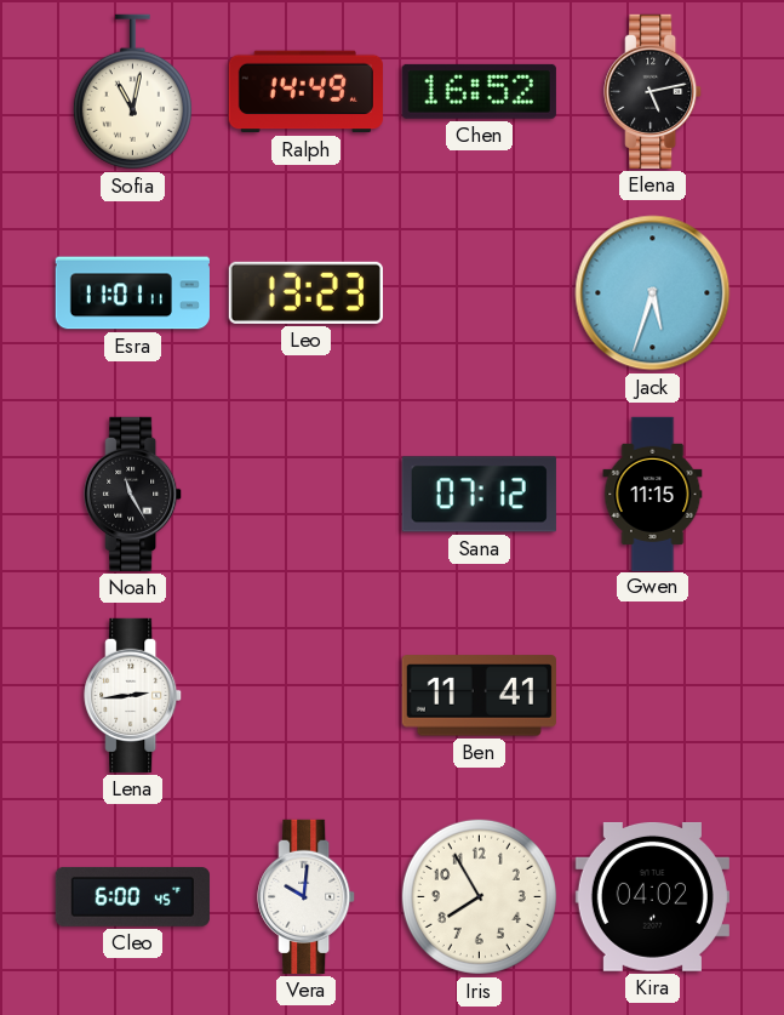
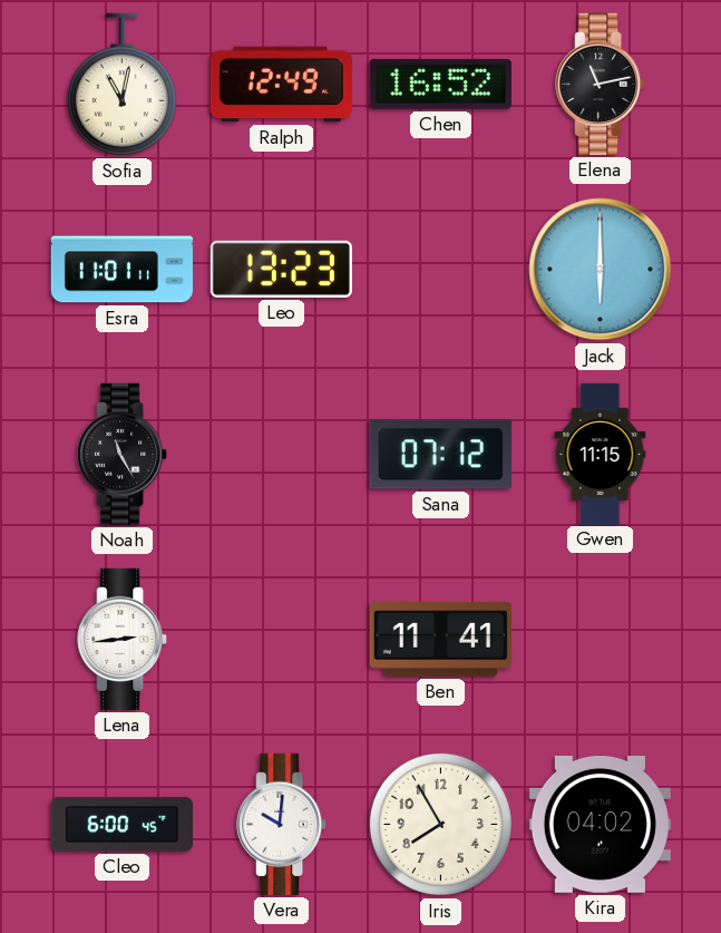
Ralph: 14:49 -> 12:49 (281, 85)
Elena: 5:13 -> 11:13 (601, 84)
Jack: 5:33 -> 6:00 (601, 270)
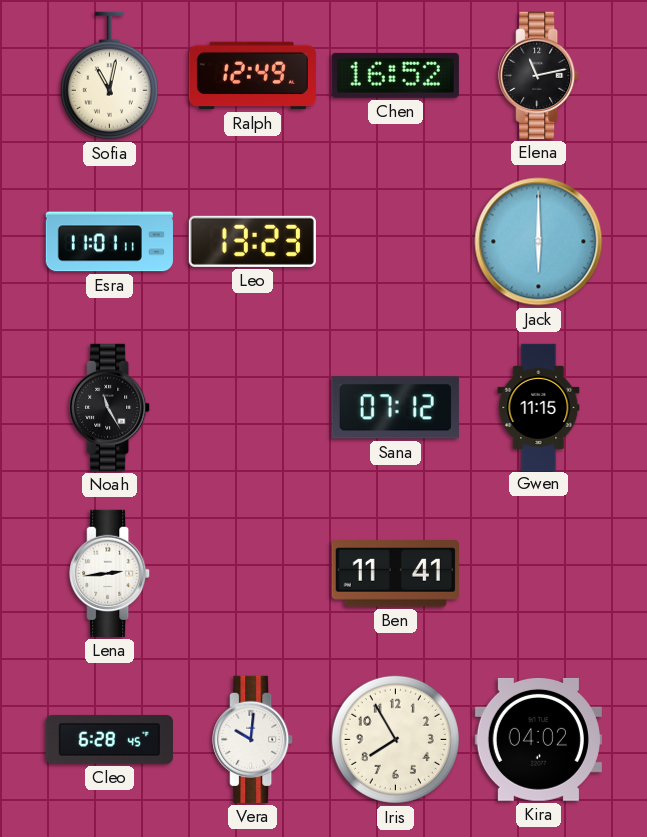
Cleo: 6:00 -> 6:28 (109, 739)
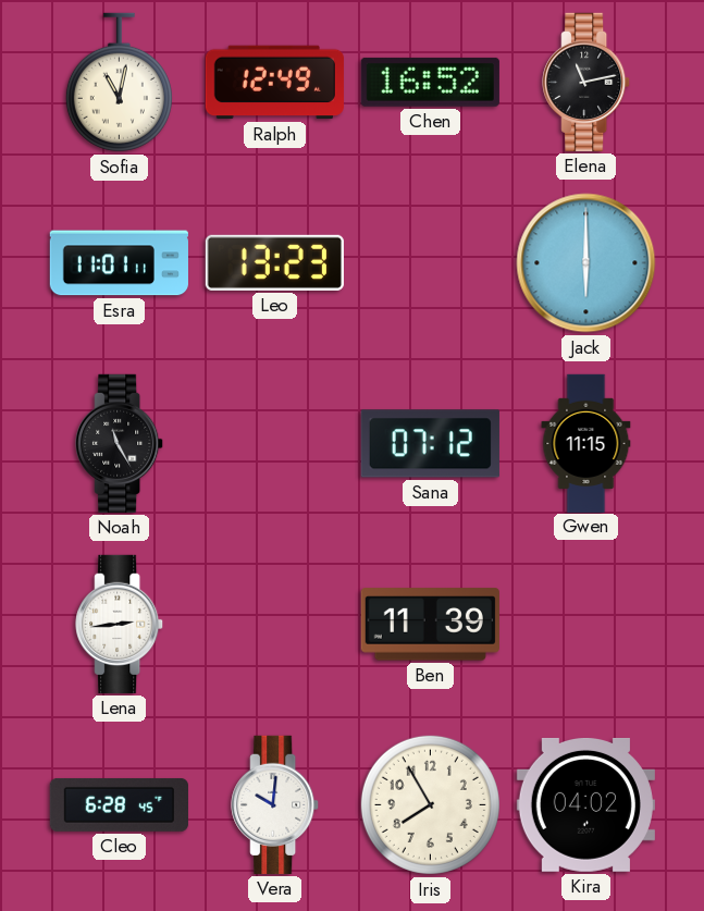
Ben: 11:41 -> 11:39 (430, 625)
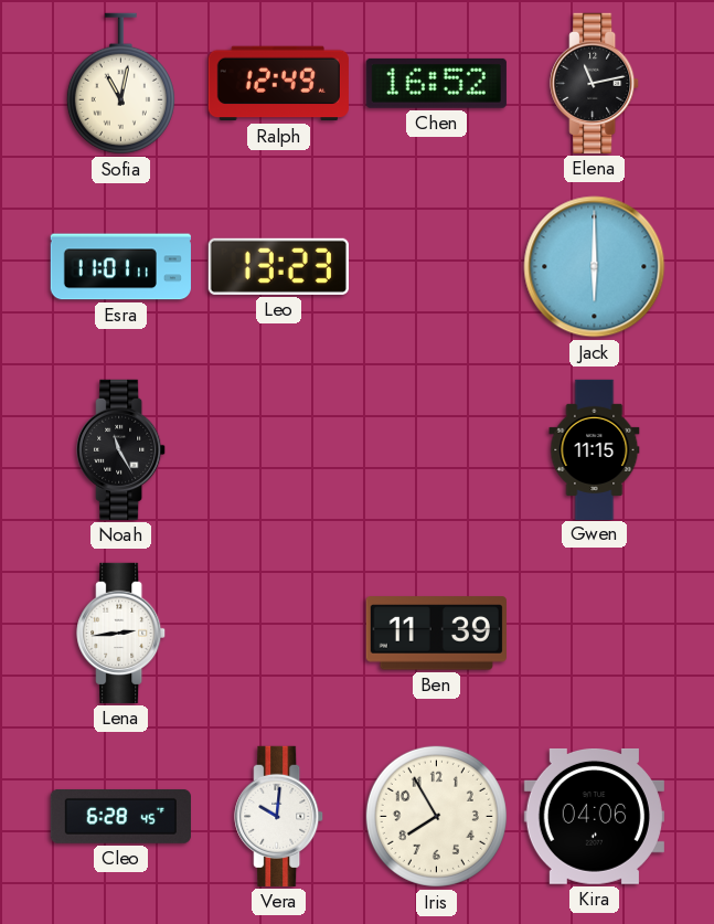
Sana: 07:12 -> none (430, 444)
Kira: 04:02 -> 04:06 (594, 816)
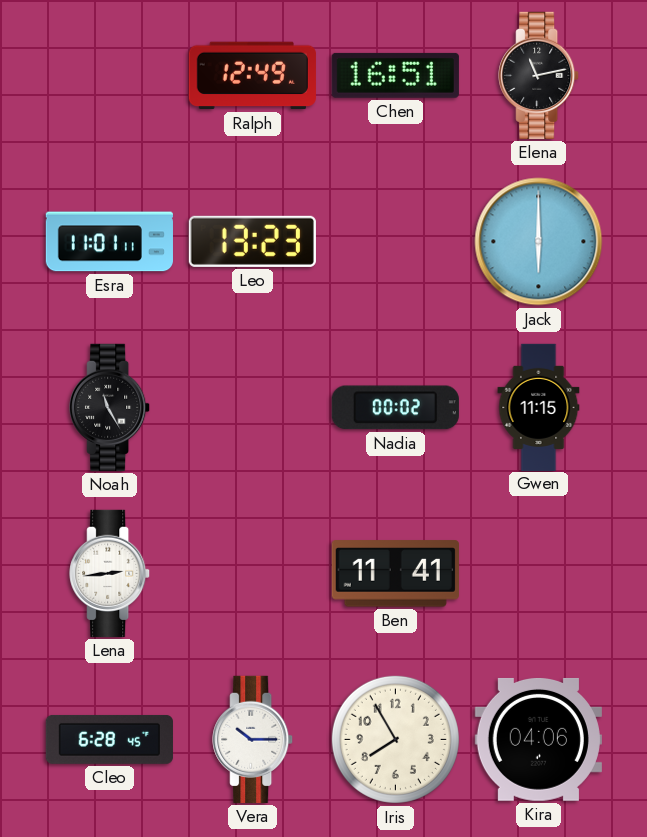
Sofia: 11:02 -> none (120, 84)
Chen: 16:52 -> 16:51 (395, 75)
Nadia: none -> 00:02 (395, 408)
Ben: 11:39 -> 11:41 (395, 574)
Vera: 10:01 -> 10:15 (253, 739)
